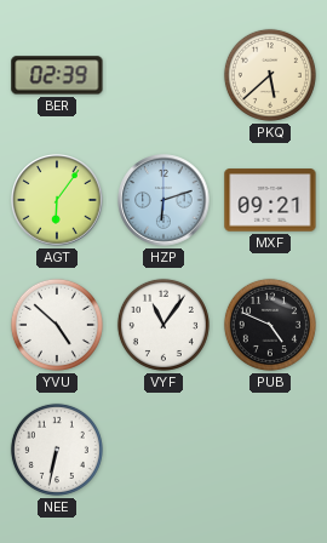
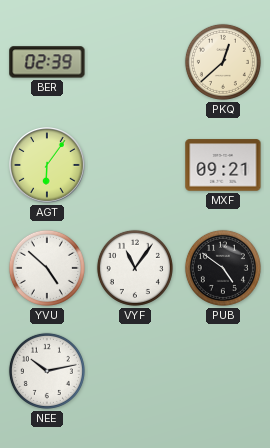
PKQ: 5:38 -> 12:38 (223, 62)
HZP: 6:12 -> none (163, 200)
PUB: 4:49 -> 4:51 (223, 268)
NEE: 6:32 -> 10:13 (47, 371)
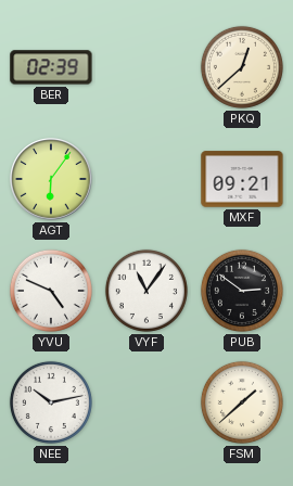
YVU: 4:52 -> 4:49 (51, 291)
PUB: 4:51 -> 2:51 (242, 291)
FSM: none -> 1:38 (242, 402)
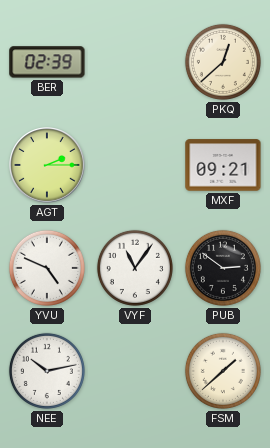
AGT: 6:06 -> 2:15 (47, 165)
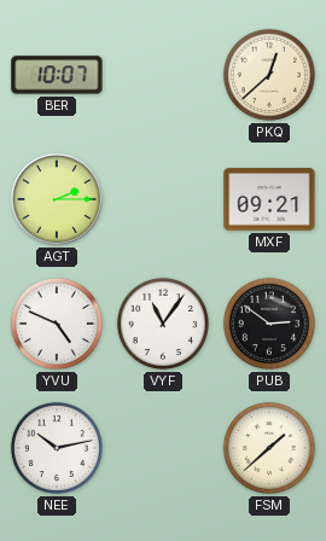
BER: 02:39 -> 10:07 (57, 75)
